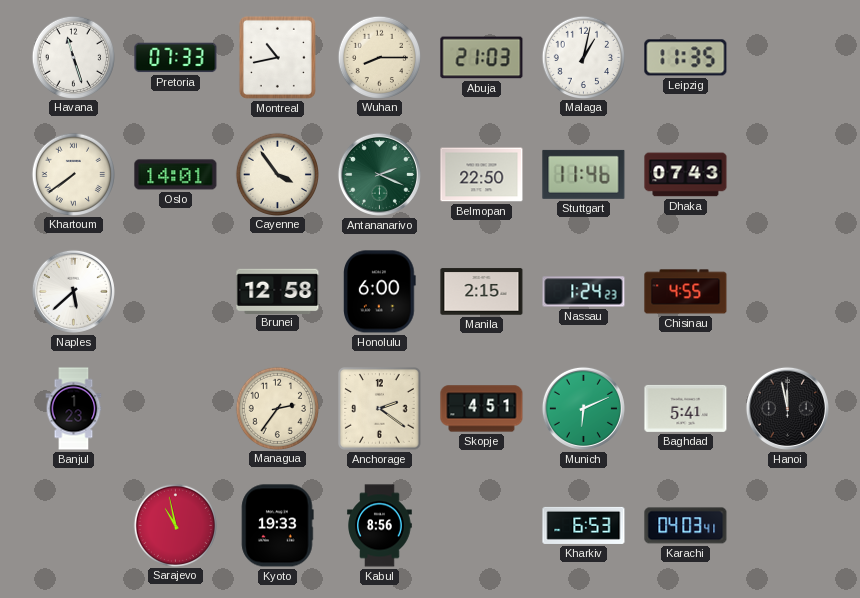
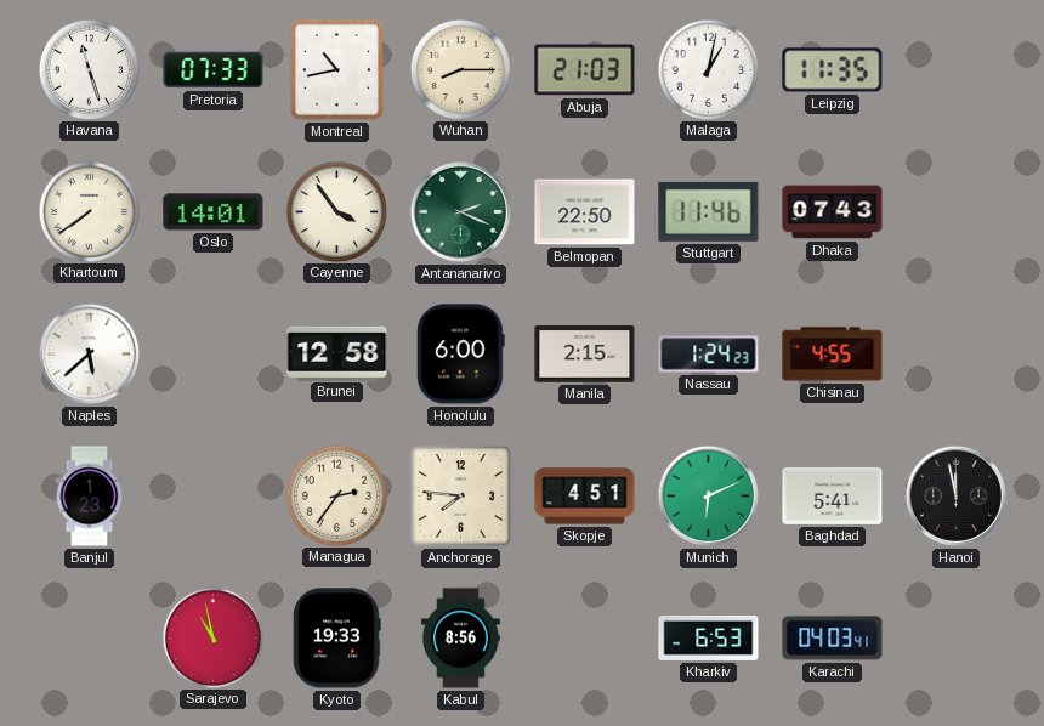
Anchorage: 2:21 -> 7:46 (461, 497)
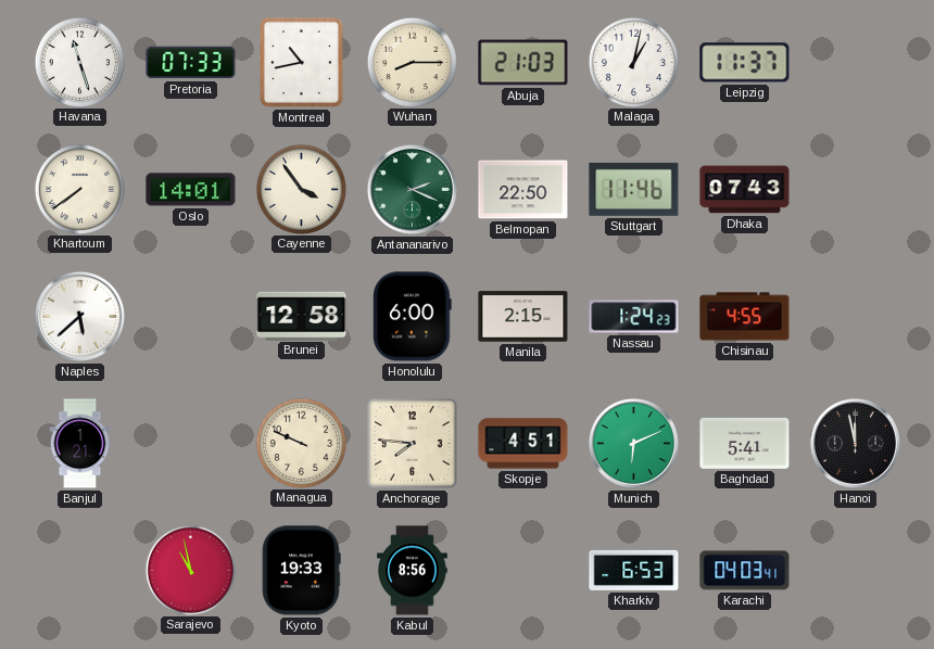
Leipzig: 11:35 -> 11:37 (745, 63)
Banjul: 1:23 -> 1:21 (80, 444)
Managua: 2:36 -> 9:49 (301, 443)
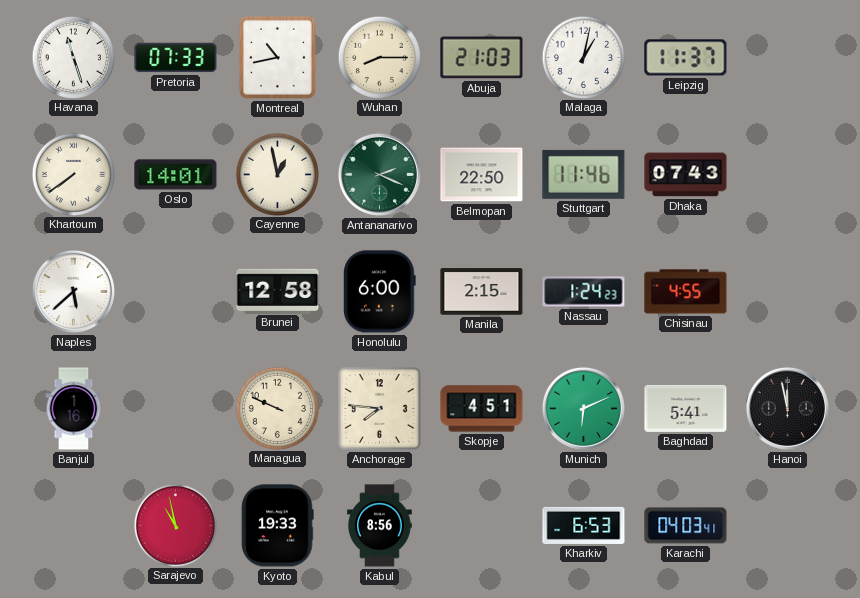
Cayenne: 3:54 -> 12:58 (277, 174)
Banjul: 1:21 -> 1:16 (74, 409)
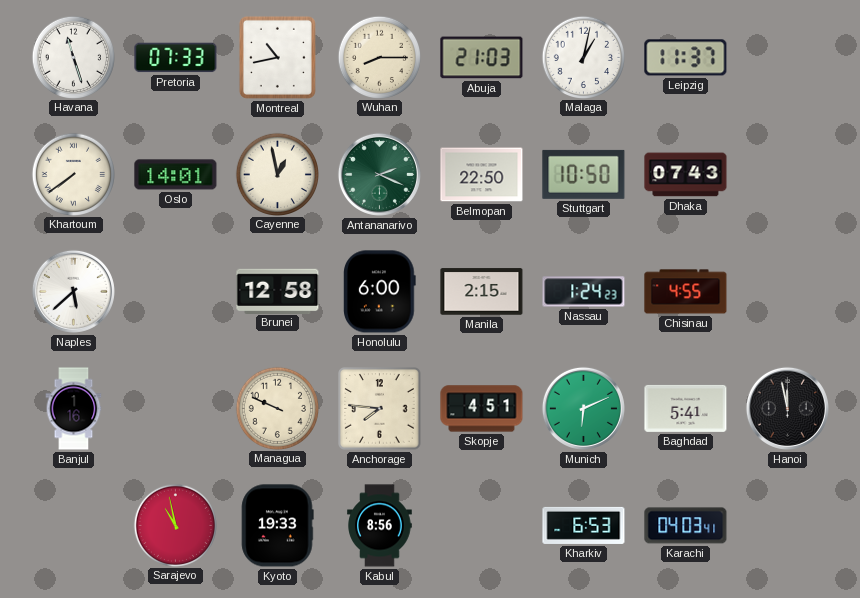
Stuttgart: 11:46 -> 10:50 (584, 174)
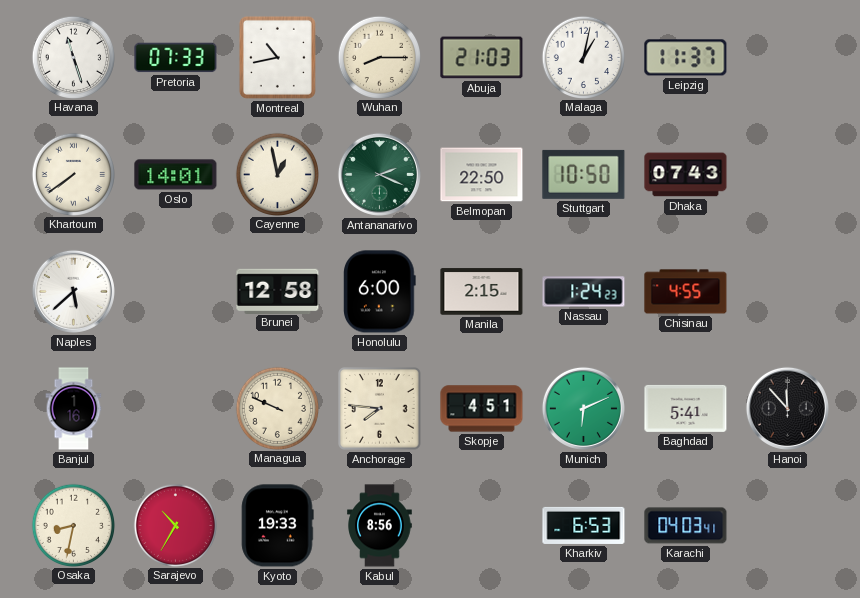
Hanoi: 11:58 -> 11:53 (787, 408)
Osaka: none -> 8:32 (73, 525)
Sarajevo: 10:58 -> 10:35 (175, 525)
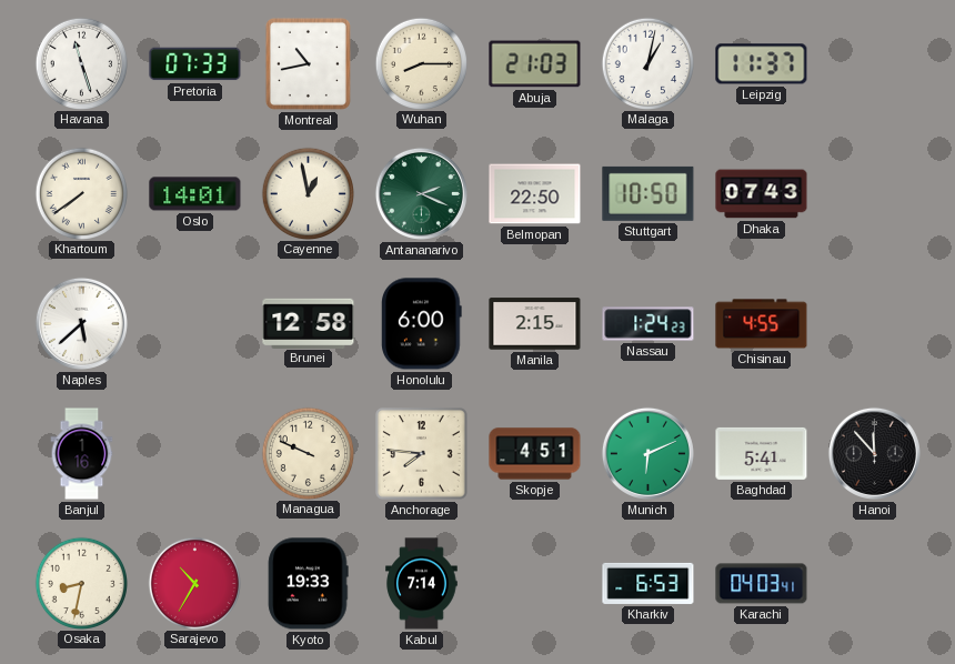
Kabul: 8:56 -> 7:14 (422, 584)
